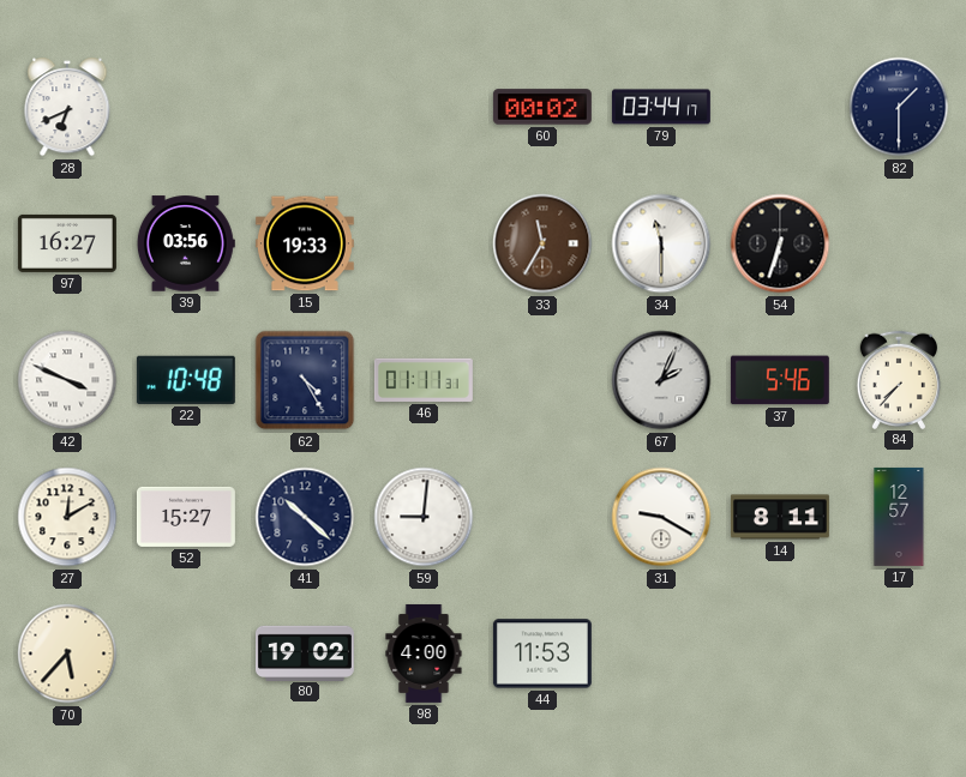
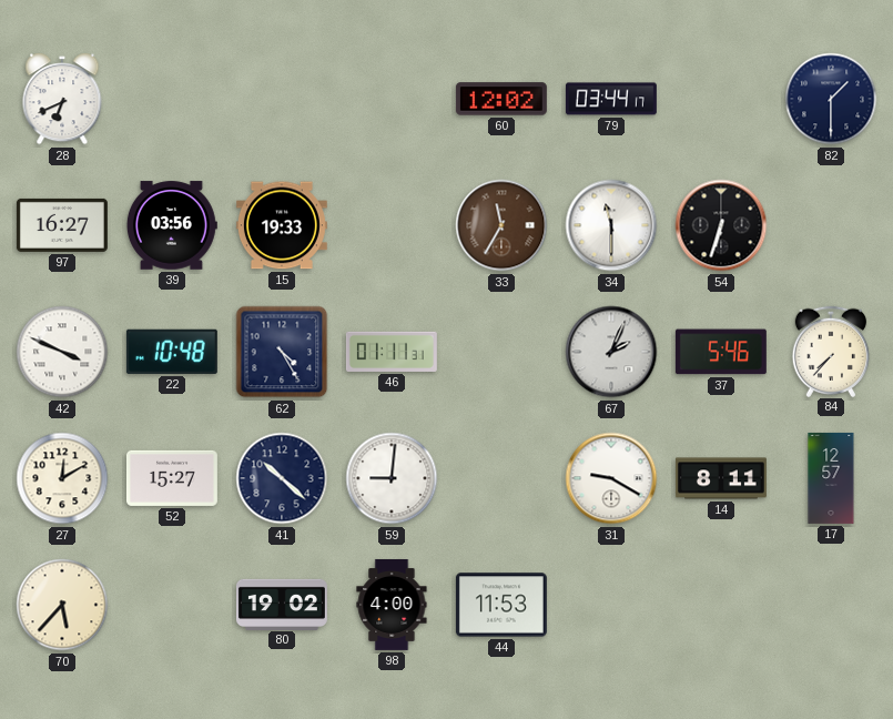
60: 00:02 -> 12:02 (501, 99)
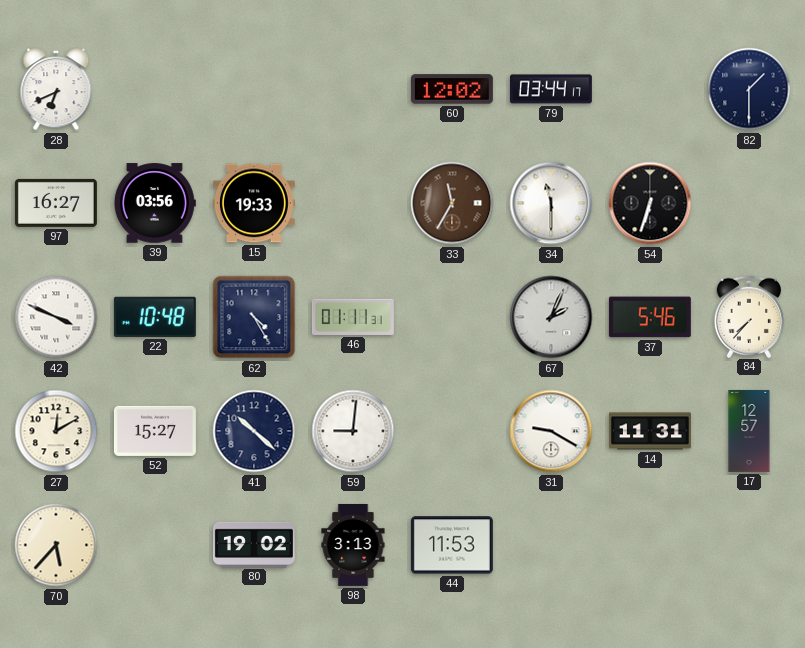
14: 8:11 -> 11:31 (650, 431)
98: 4:00 -> 3:13 (353, 545)
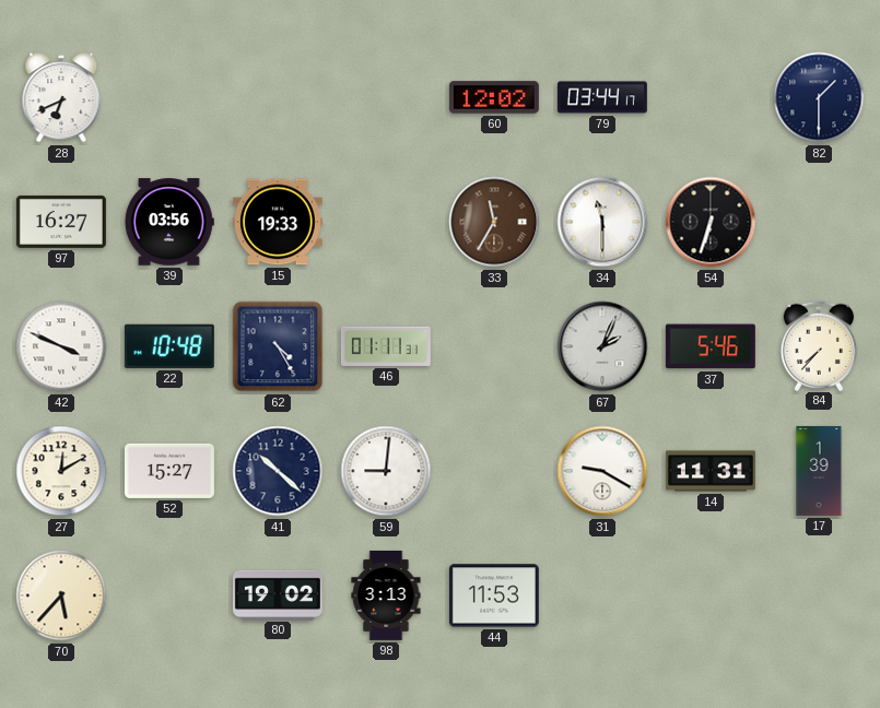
17: 12:57 -> 1:39 (819, 471)
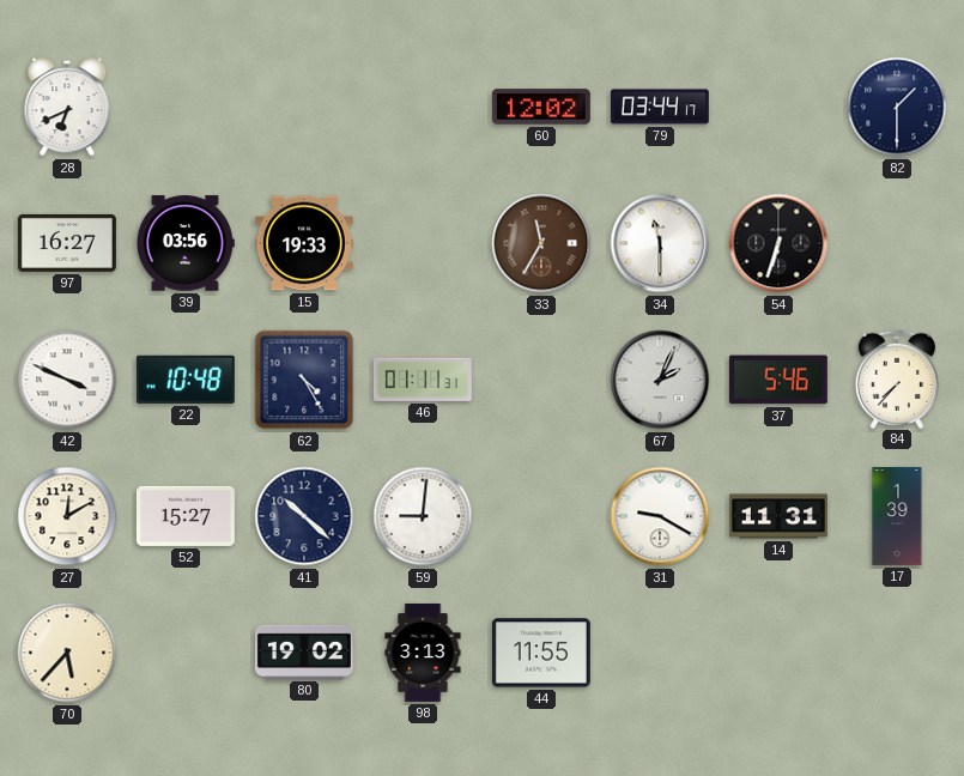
44: 11:53 -> 11:55 (541, 653)
